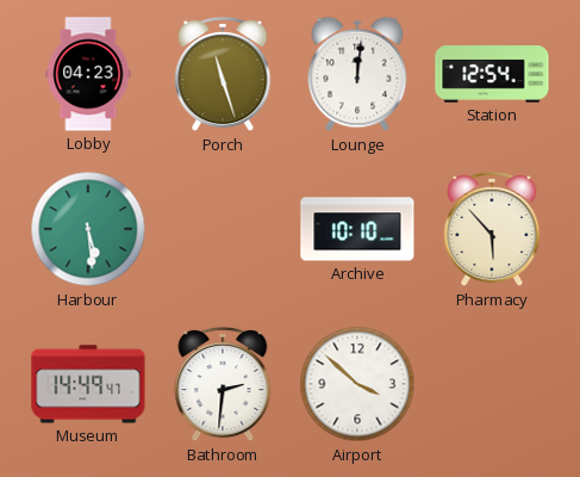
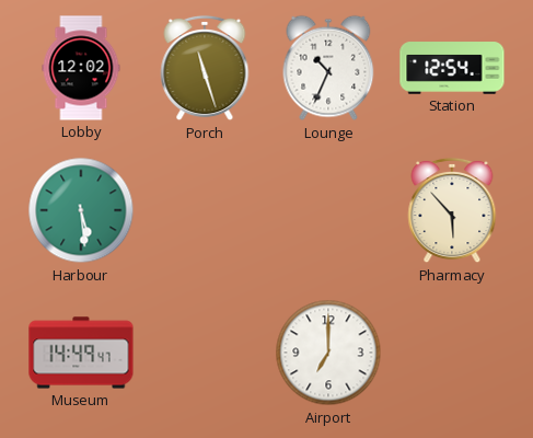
Lobby: 04:23 -> 12:02 (81, 68)
Lounge: 12:01 -> 10:34 (328, 68)
Archive: 10:10 -> none (357, 229)
Bathroom: 2:31 -> none (223, 384)
Airport: 3:52 -> 7:00 (328, 353)
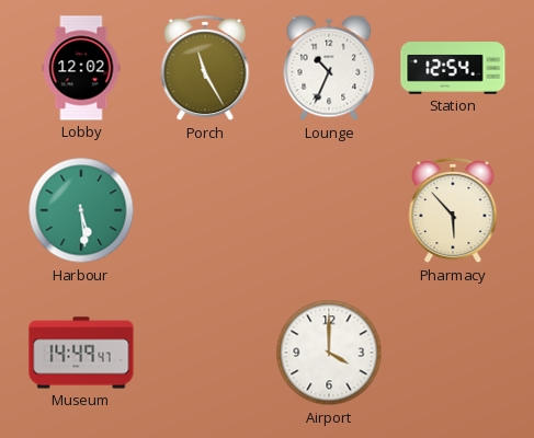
Porch: 11:27 -> 11:25 (205, 68)
Airport: 7:00 -> 4:00 (329, 353)
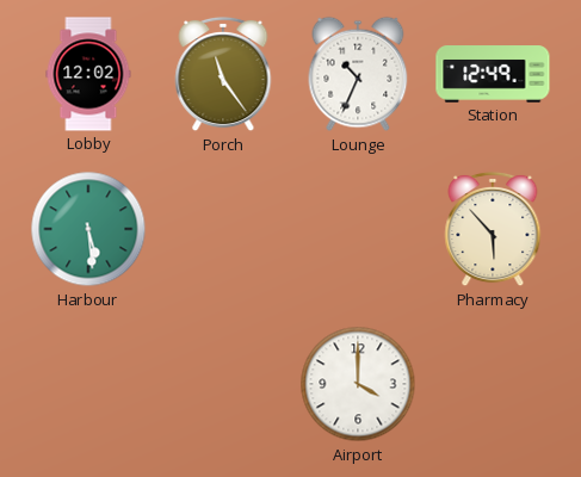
Porch: 11:25 -> 11:24 (223, 74)
Station: 12:54 -> 12:49 (493, 74)
Museum: 14:49 -> none (81, 353)
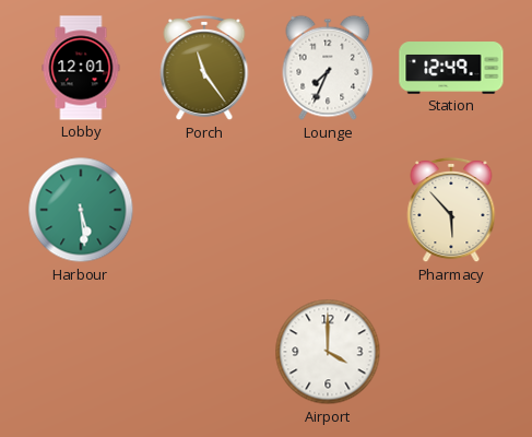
Lobby: 12:02 -> 12:01 (81, 68)
Lounge: 10:34 -> 7:34 (328, 68)
